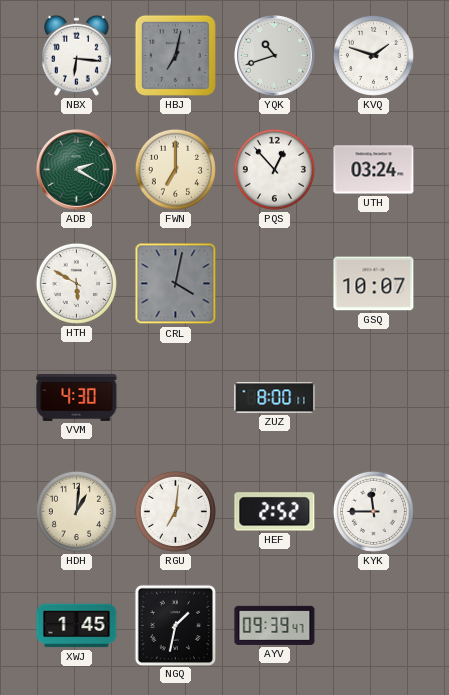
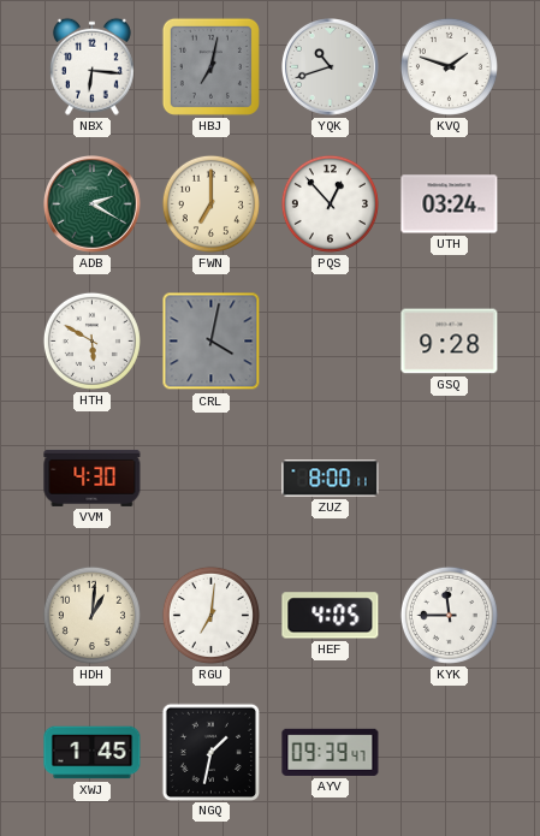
GSQ: 10:07 -> 9:28 (450, 342)
HEF: 2:52 -> 4:05 (331, 616)
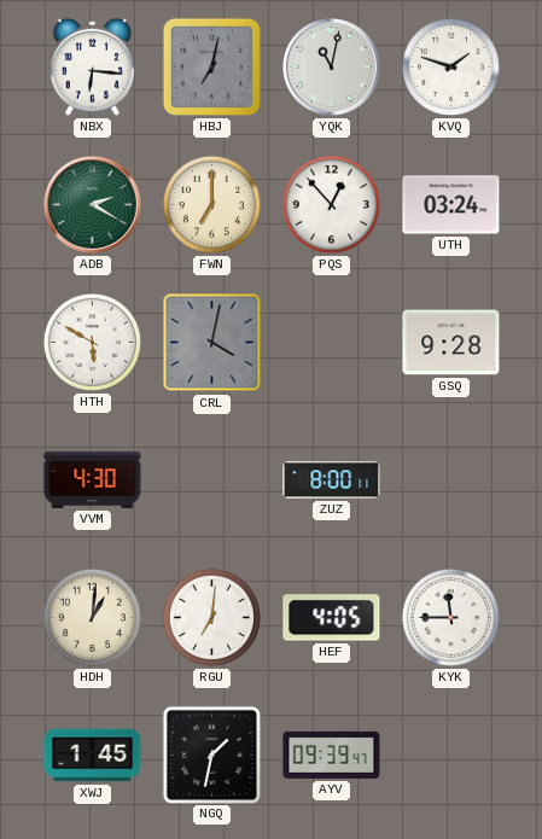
YQK: 10:42 -> 11:02 (332, 68)
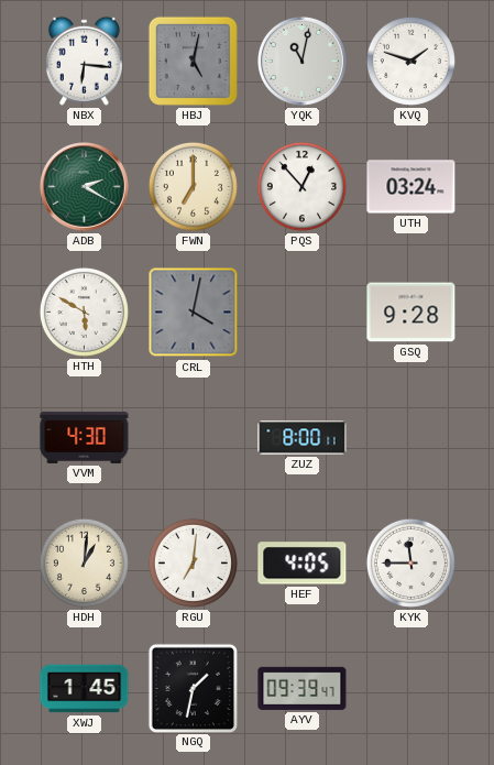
HBJ: 7:02 -> 5:02 (193, 61)
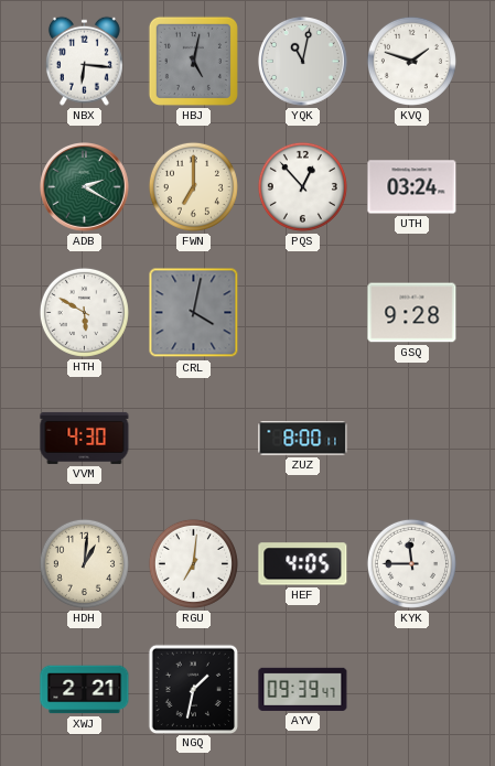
XWJ: 1:45 -> 2:21 (85, 690)
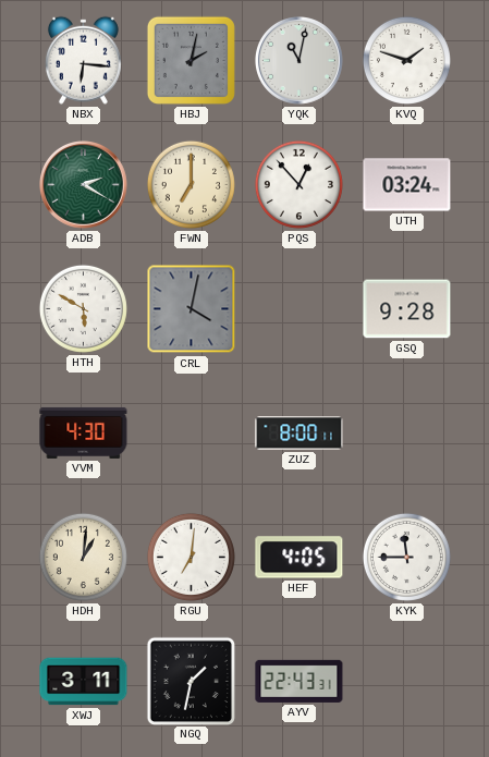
HBJ: 5:02 -> 2:02 (191, 60)
XWJ: 2:21 -> 3:11 (84, 682)
AYV: 09:39 -> 22:43 (299, 681)
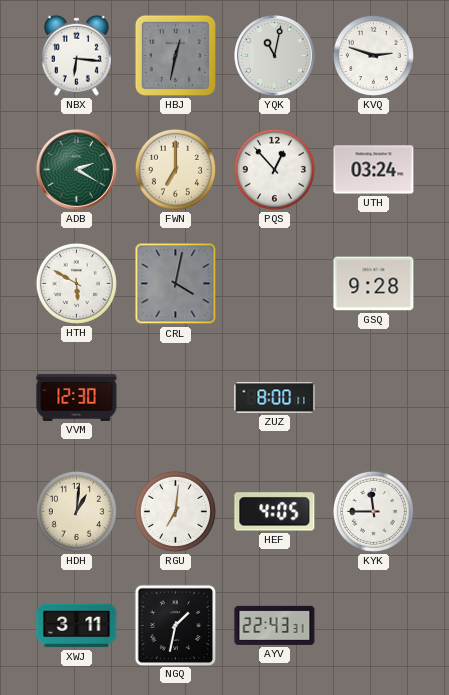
HBJ: 2:02 -> 12:32 (175, 55)
KVQ: 1:48 -> 2:48 (373, 55)
VVM: 4:30 -> 12:30 (77, 397)
